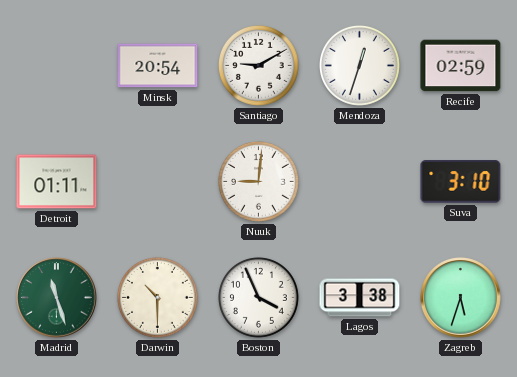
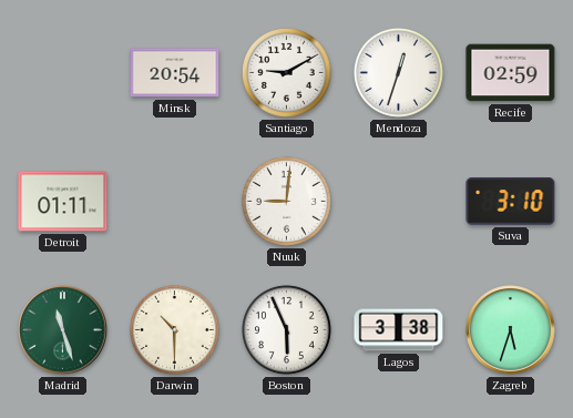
Boston: 3:56 -> 5:56 (286, 329)
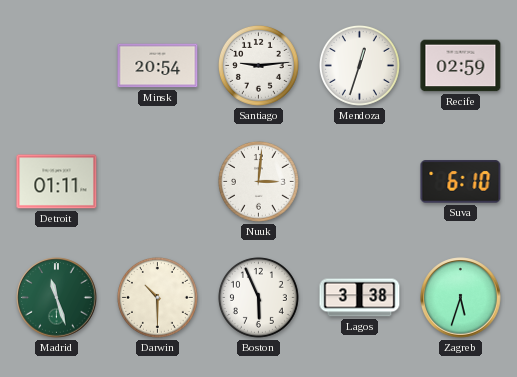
Santiago: 9:10 -> 9:14 (258, 65)
Nuuk: 9:01 -> 3:01 (258, 181)
Suva: 3:10 -> 6:10 (461, 182)
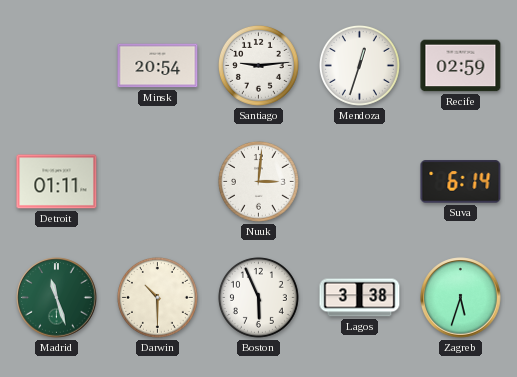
Suva: 6:10 -> 6:14 (461, 182)
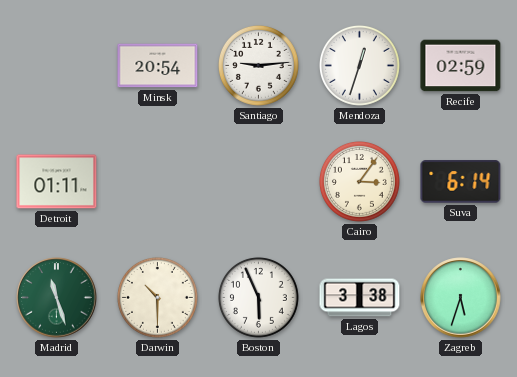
Nuuk: 3:01 -> none (258, 181)
Cairo: none -> 3:06 (359, 181)
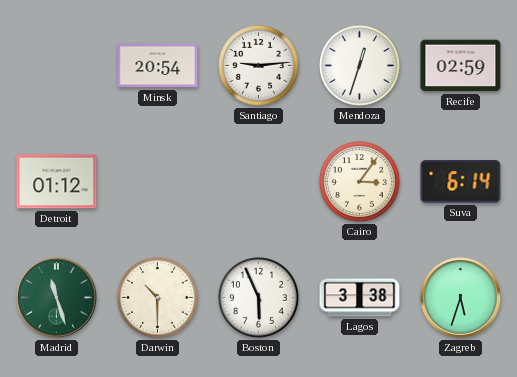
Detroit: 01:11 -> 01:12 (57, 182)
